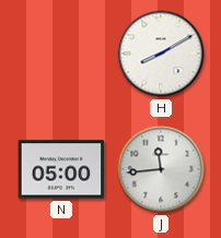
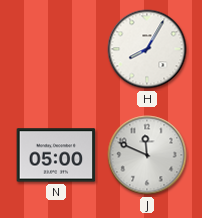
H: 8:10 -> 8:05 (147, 49)
J: 11:44 -> 11:49 (147, 155)
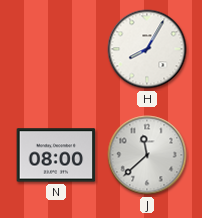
N: 05:00 -> 08:00 (56, 155)
J: 11:49 -> 11:38 (147, 155)
